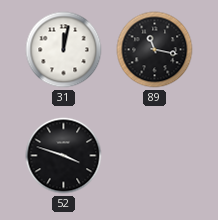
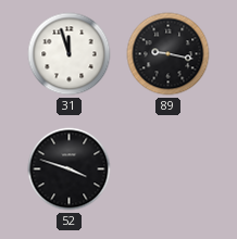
31: 12:02 -> 11:57 (70, 54)
89: 11:17 -> 9:17 (169, 54)
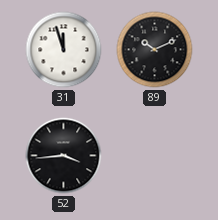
89: 9:17 -> 10:11 (155, 50)
52: 3:48 -> 3:44 (64, 156)
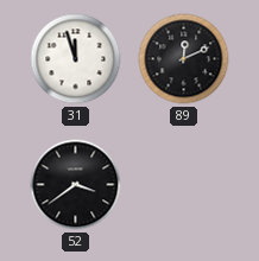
89: 10:11 -> 12:11 (184, 59)
52: 3:44 -> 3:39 (76, 185)
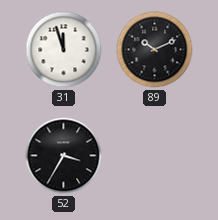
89: 12:11 -> 10:11 (155, 50)
52: 3:39 -> 3:35 (64, 156)
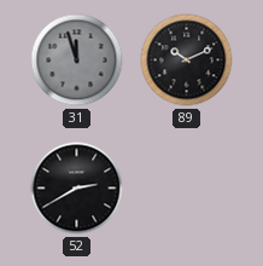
31 dial: white -> grey (77, 60)
52: 3:35 -> 2:40 (77, 189)
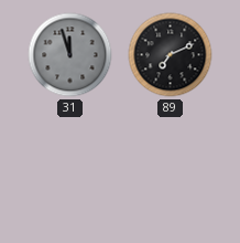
89: 10:11 -> 7:11 (171, 55)
52: 2:40 -> none (77, 189)
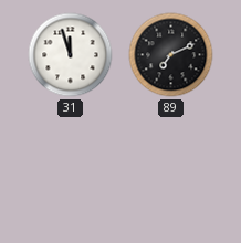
31 dial: grey -> white (71, 55)
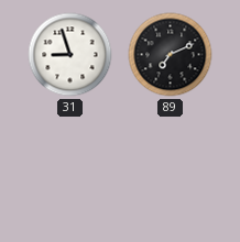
31: 11:57 -> 8:57 (70, 55)
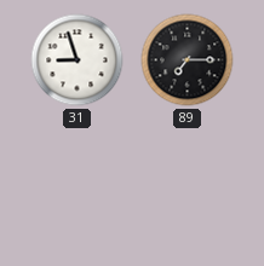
89: 7:11 -> 7:15 (188, 60)
